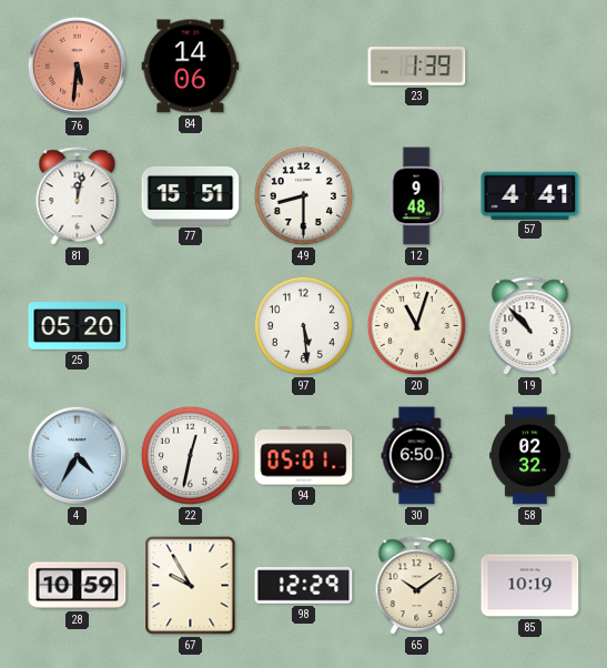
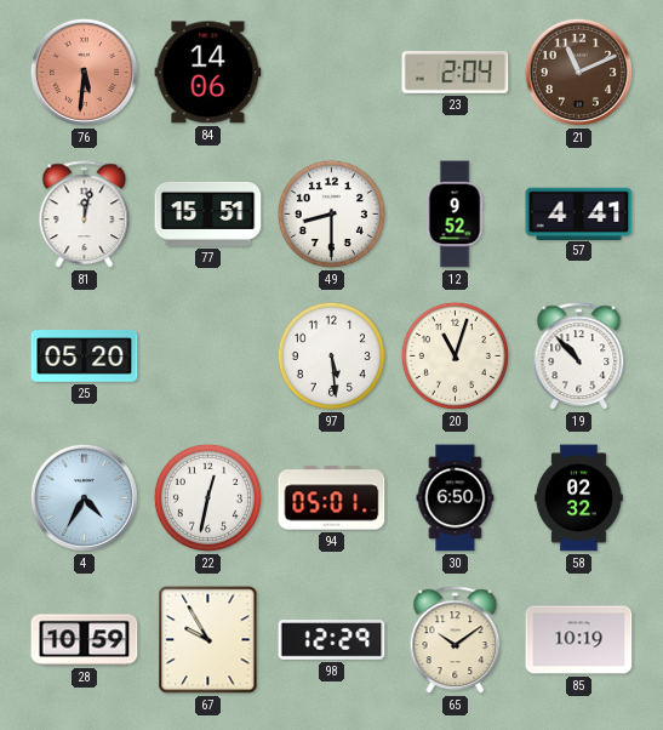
23: 1:39 -> 2:04 (456, 73)
21: none -> 11:11 (578, 72)
12: 9:48 -> 9:52 (455, 215)
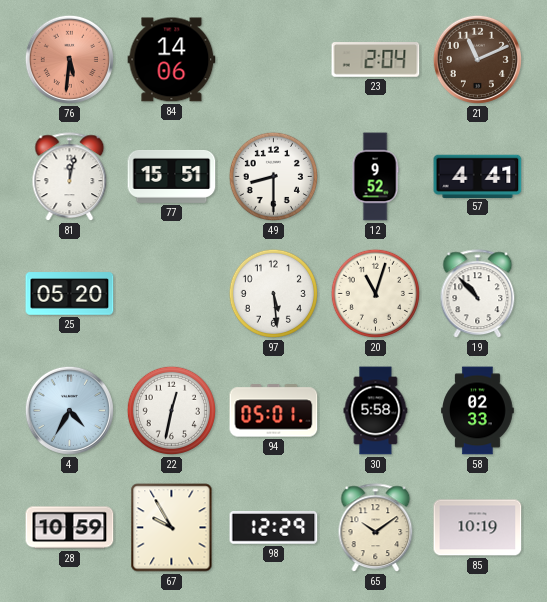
30: 6:50 -> 5:58 (376, 411)
58: 02:32 -> 02:33 (478, 411)
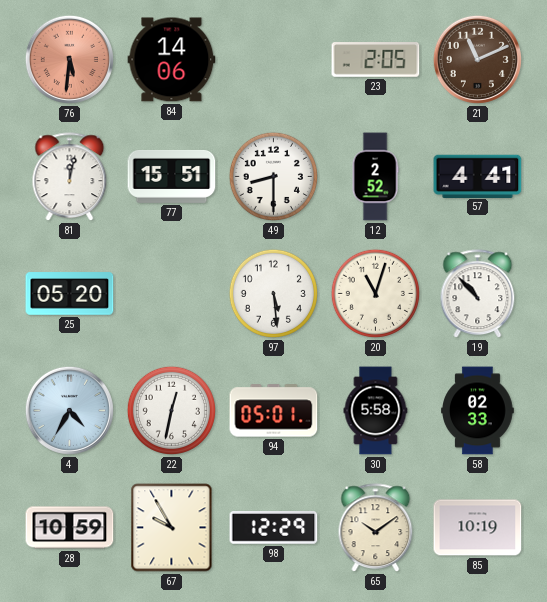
23: 2:04 -> 2:05 (376, 60)
12: 9:52 -> 2:52 (375, 177)
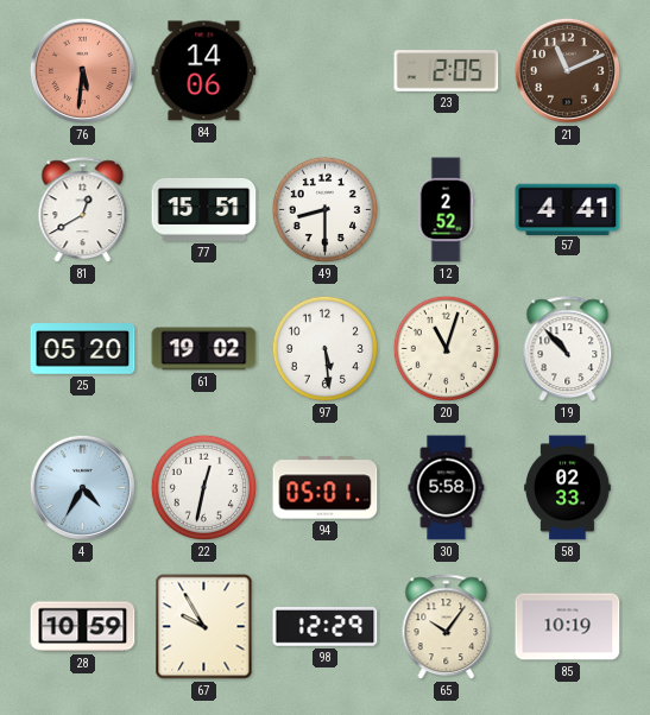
81: 12:02 -> 12:40 (83, 210)
61: none -> 19:02 (204, 349)
65: 10:09 -> 10:06 (447, 627)
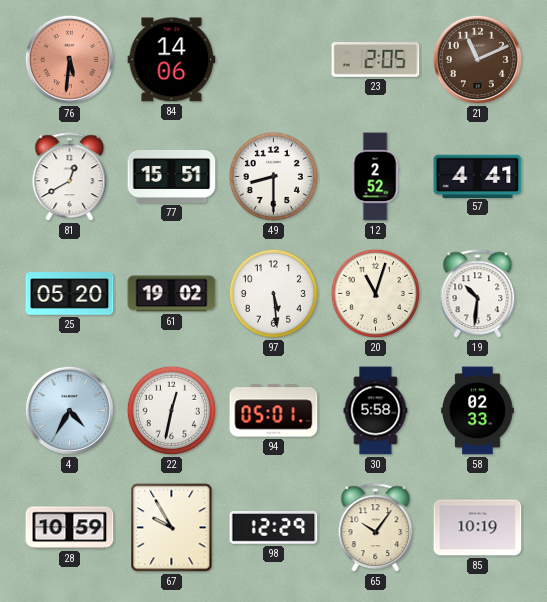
19: 10:53 -> 10:31 (478, 294)
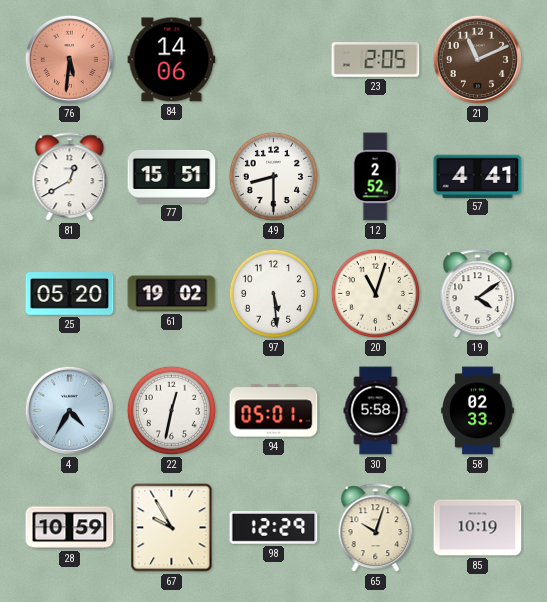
19: 10:31 -> 4:09 (478, 294)
65: 10:06 -> 10:03 (376, 528)
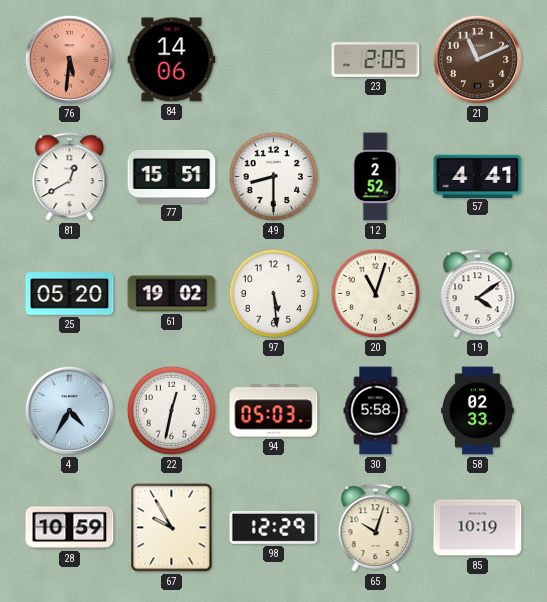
94: 05:01 -> 05:03 (274, 411)
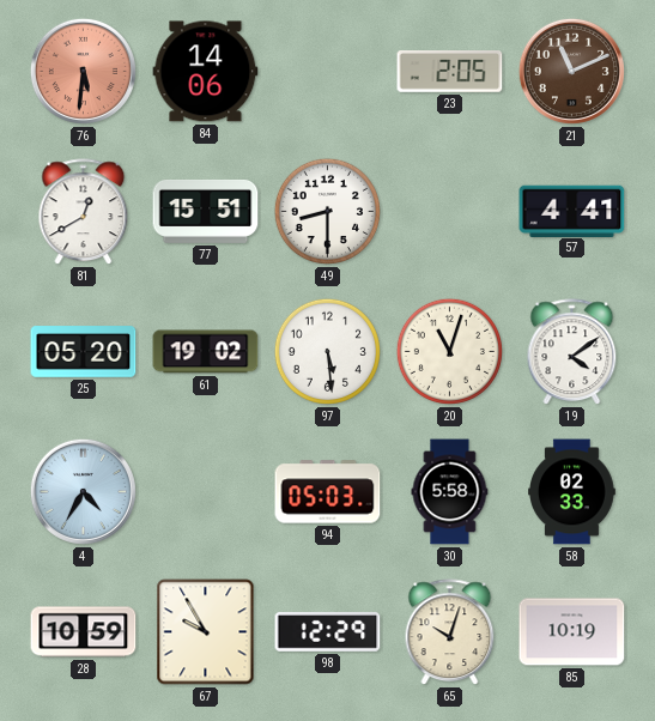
12: 2:52 -> none (375, 177)
22: 12:32 -> none (171, 410)
